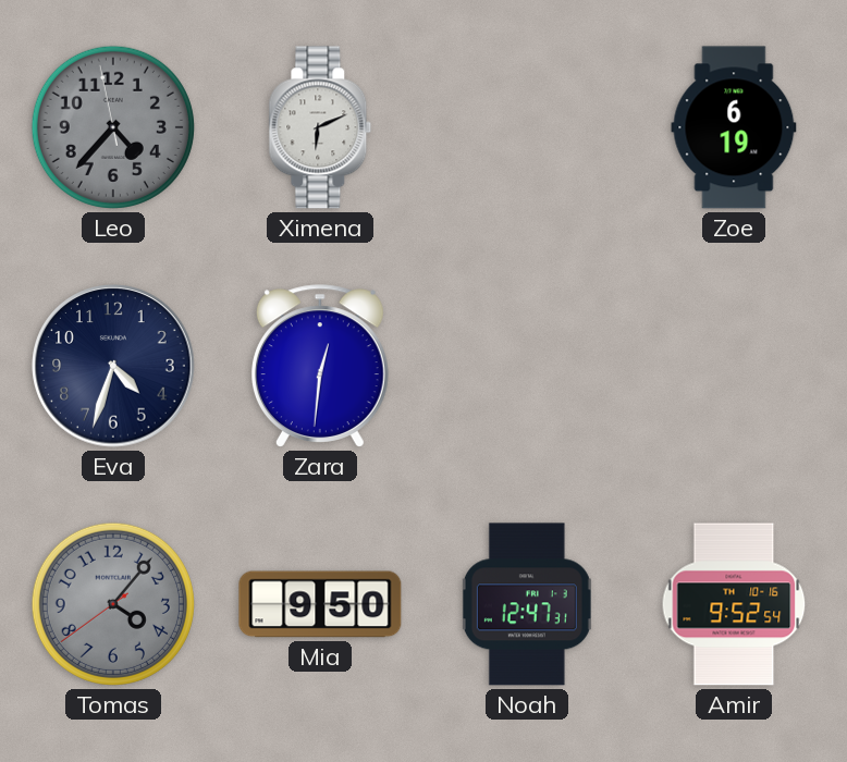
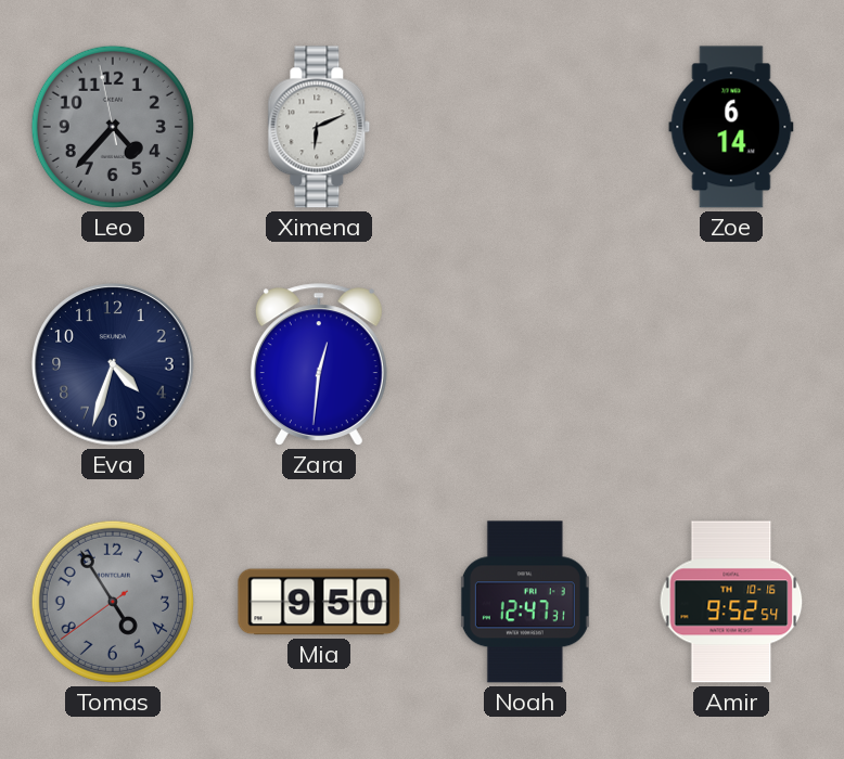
Zoe: 6:19 -> 6:14 (731, 127)
Tomas: 4:06 -> 4:54 (113, 602)
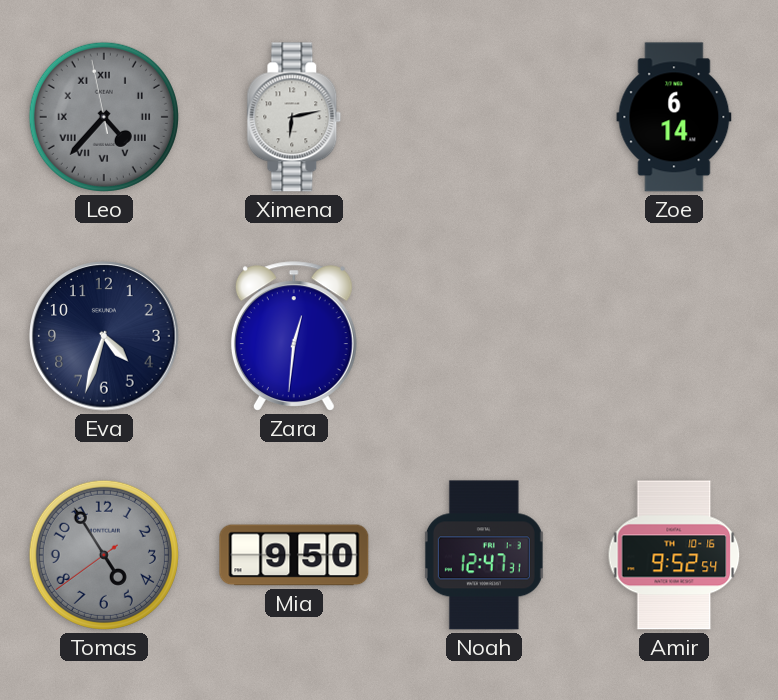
Leo numerals: Arabic -> Roman (104, 117)
Ximena: 6:11 -> 6:13 (294, 117)
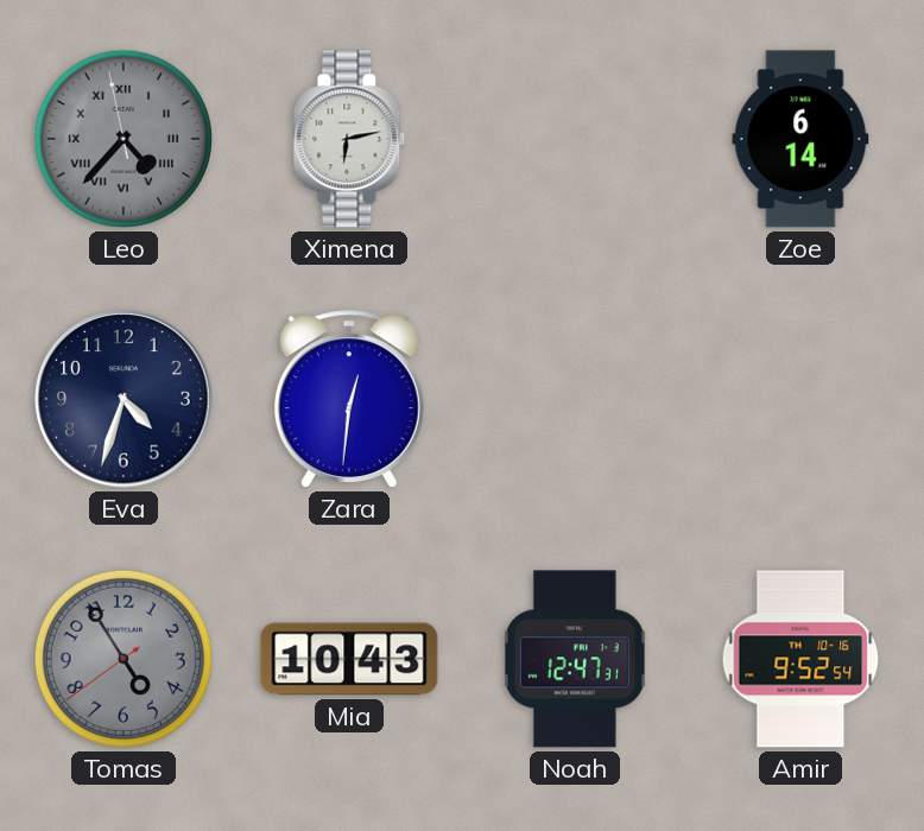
Mia: 9:50 -> 10:43 (349, 659)
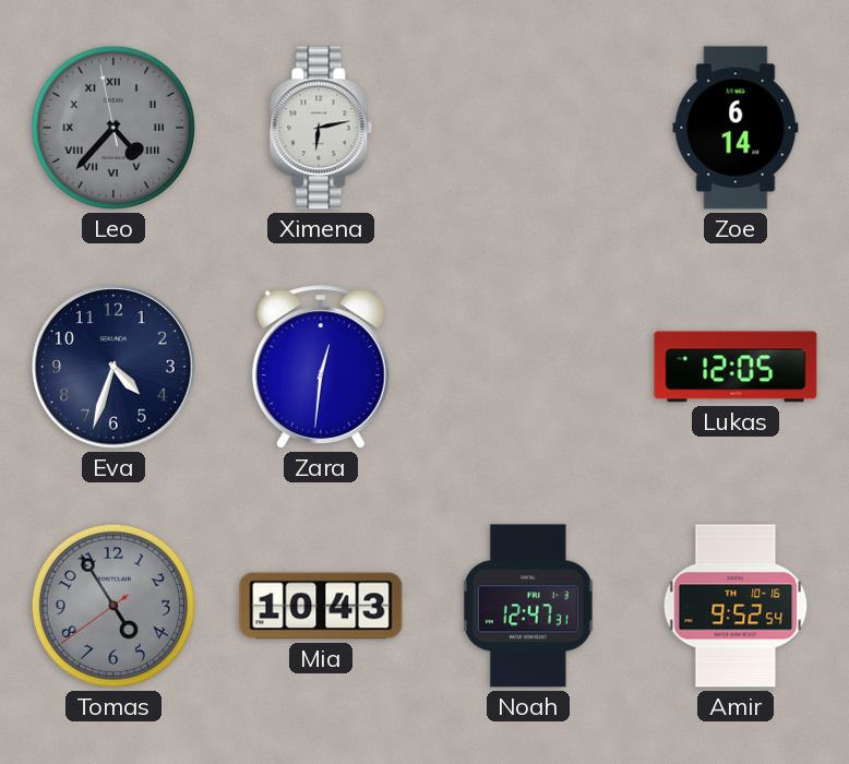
Lukas: none -> 12:05 (736, 367)
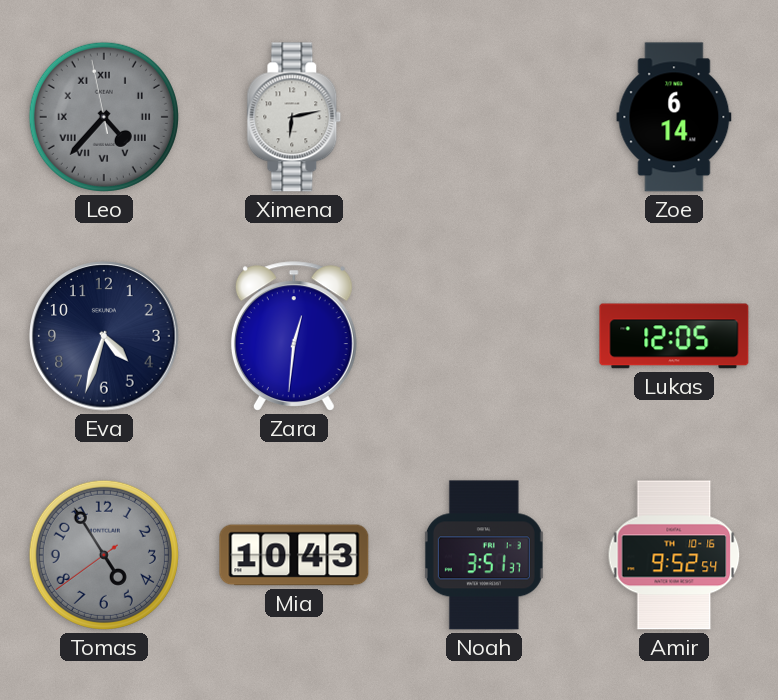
Noah: 12:47 -> 3:51 (484, 555)
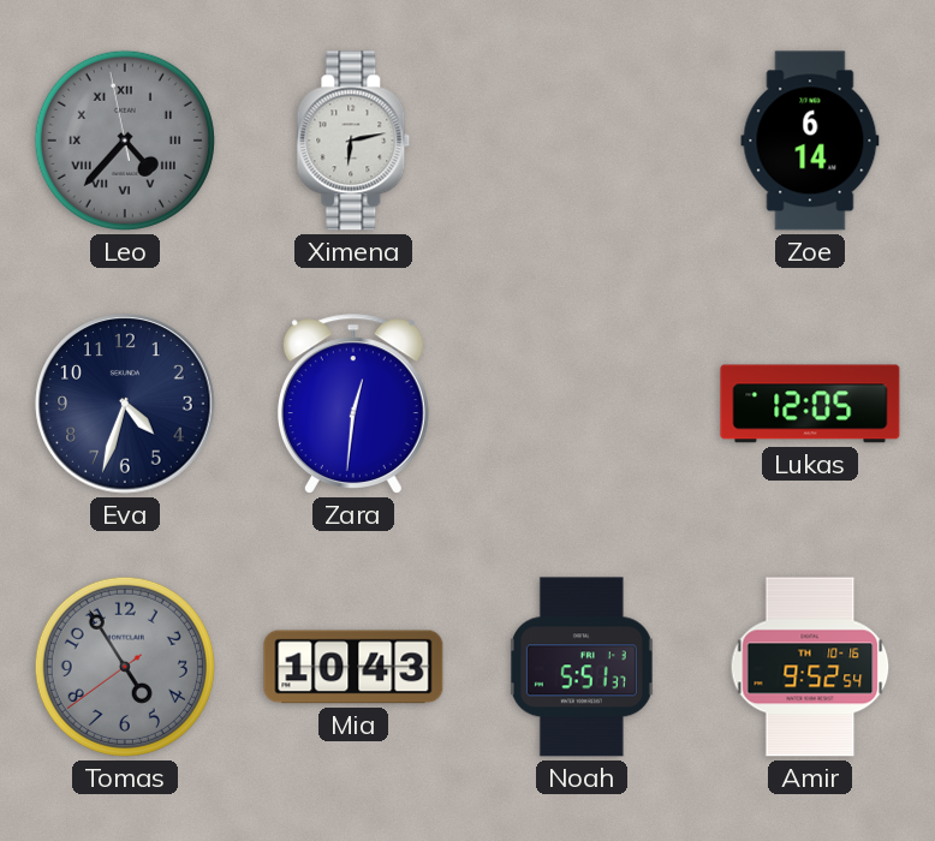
Noah: 3:51 -> 5:51 (582, 667)
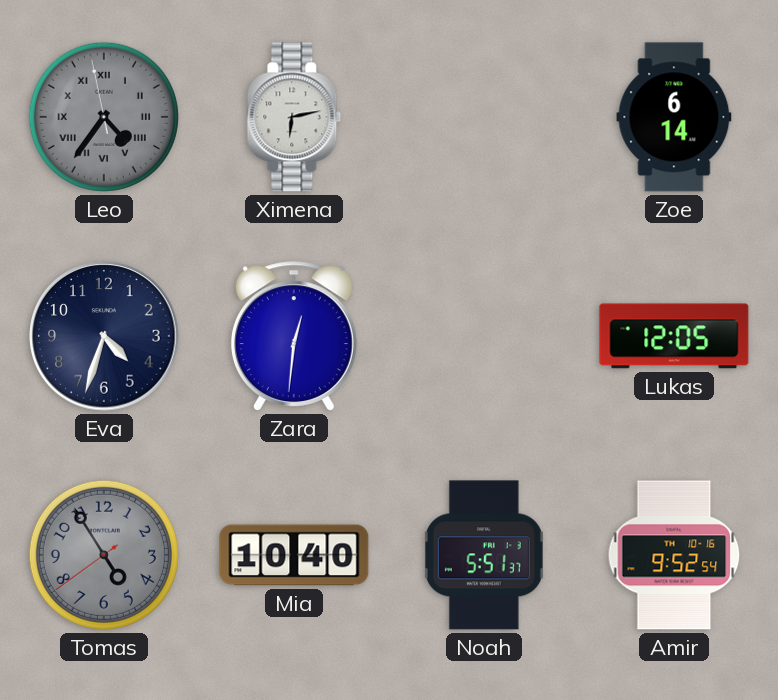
Leo: 4:36 -> 4:35 (104, 117)
Mia: 10:43 -> 10:40 (294, 555)
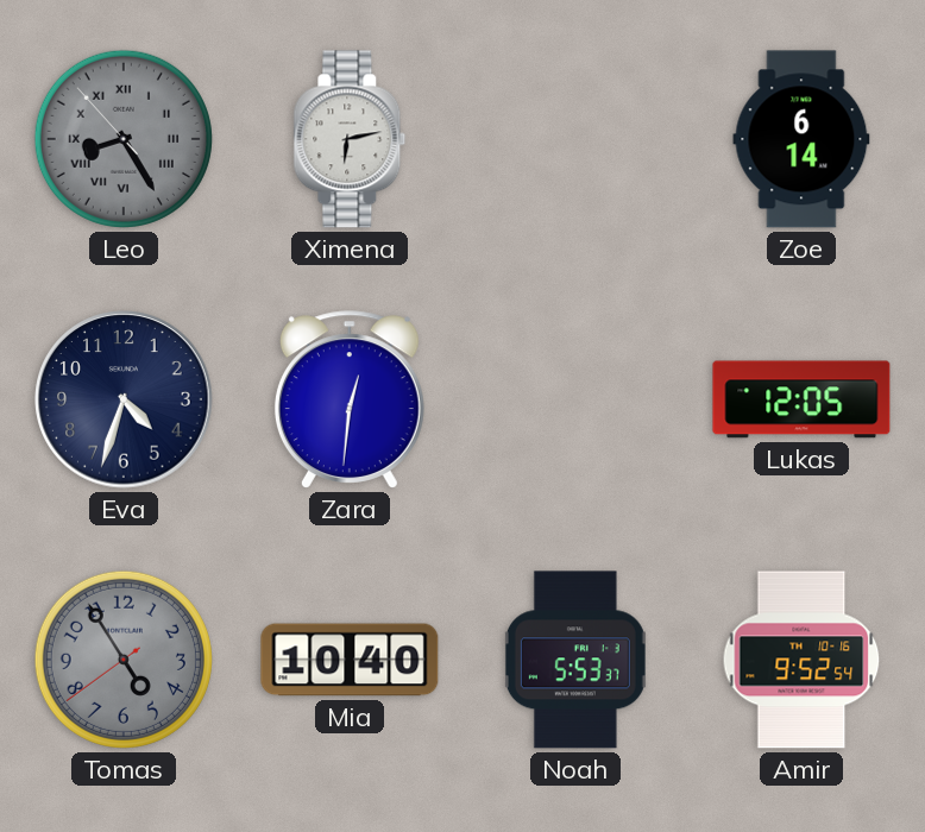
Leo: 4:35 -> 8:24 (124, 139)
Noah: 5:51 -> 5:53 (575, 660)
